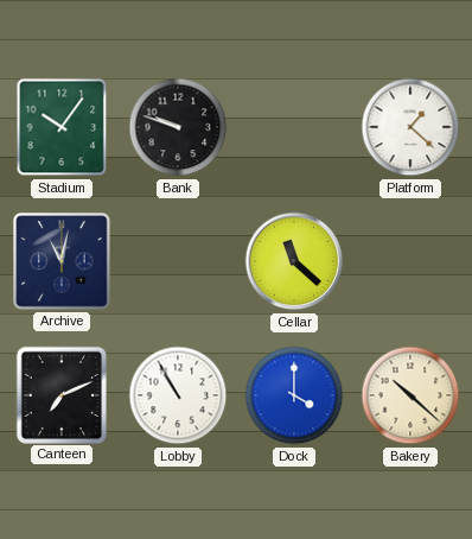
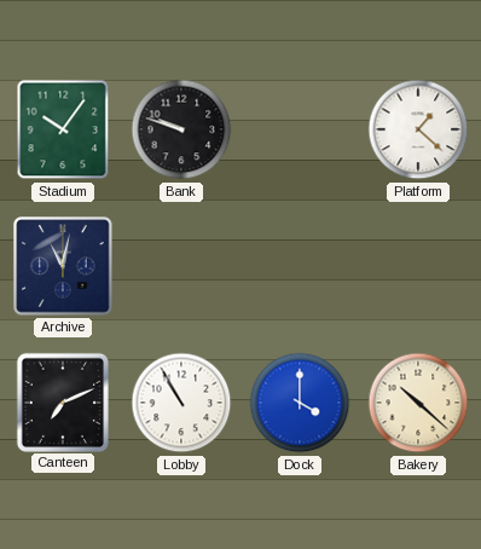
Cellar: 11:22 -> none (294, 261)
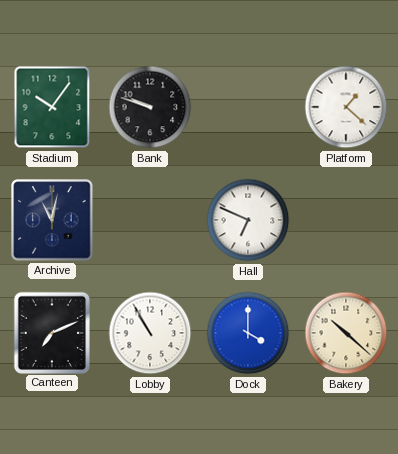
Hall: none -> 6:49 (248, 220)
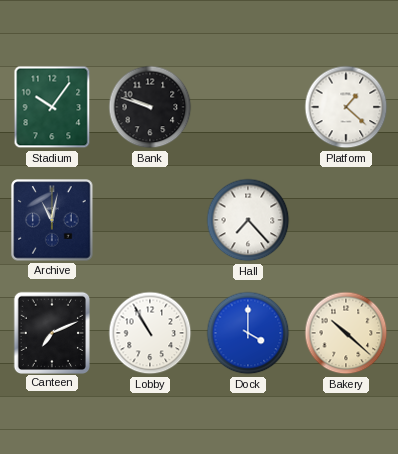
Hall: 6:49 -> 7:23 (248, 220)
